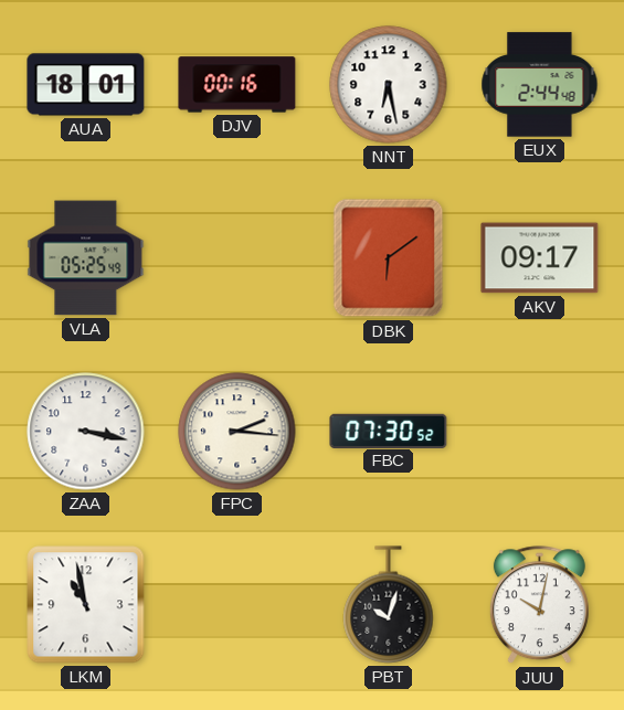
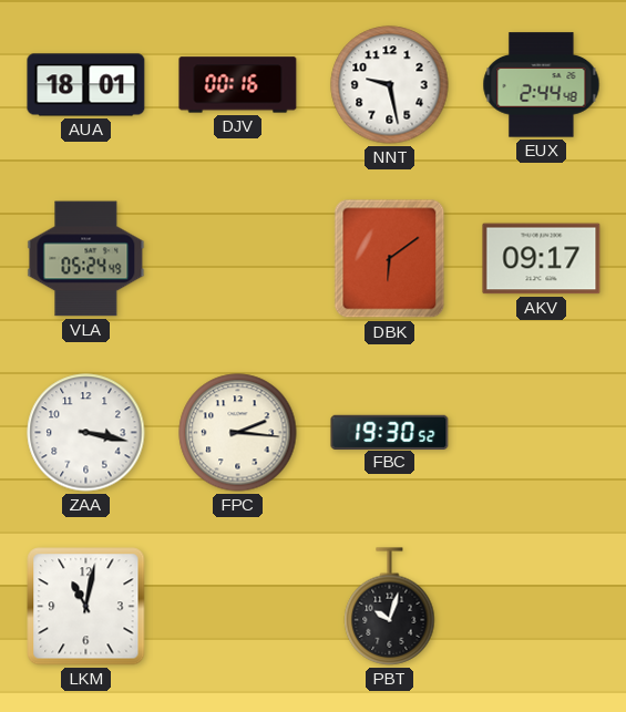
NNT: 6:28 -> 9:28 (390, 85)
VLA: 05:25 -> 05:24 (86, 259)
FBC: 07:30 -> 19:30 (390, 432)
LKM: 10:58 -> 11:02 (86, 607)
JUU: 10:02 -> none (539, 605)
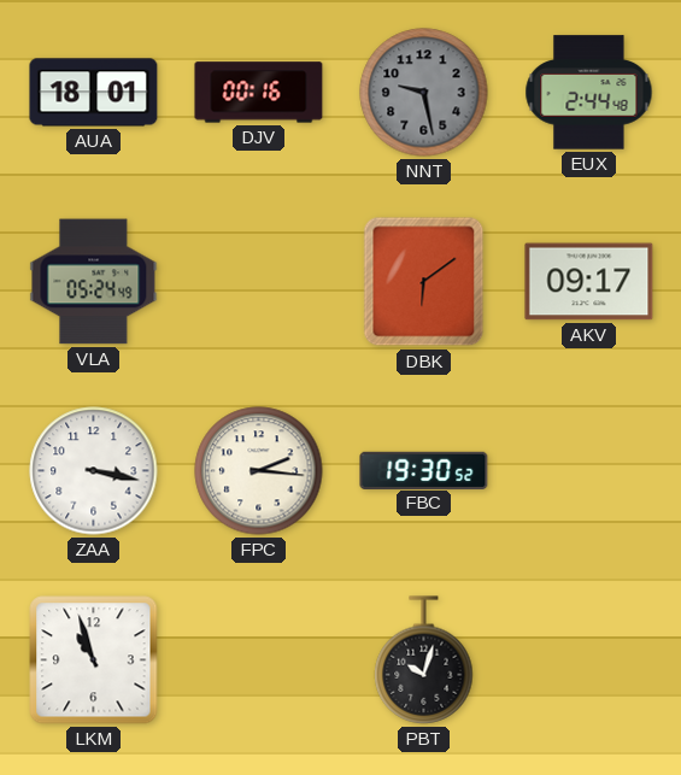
NNT dial: white -> grey (424, 93)
LKM: 11:02 -> 10:57 (94, 660)
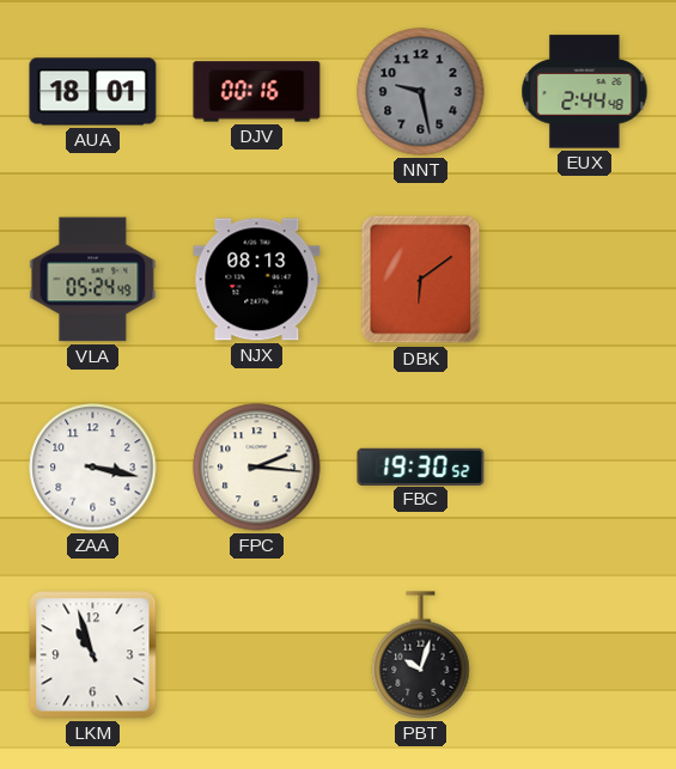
NJX: none -> 08:13 (257, 280)
AKV: 09:17 -> none (589, 282)
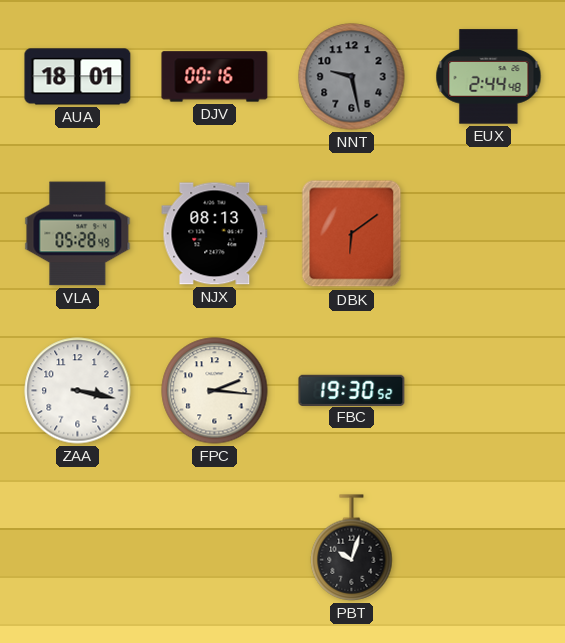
VLA: 05:24 -> 05:28 (78, 234)
LKM: 10:57 -> none (93, 655)
